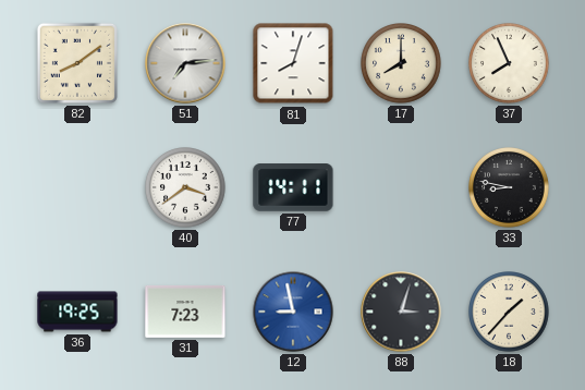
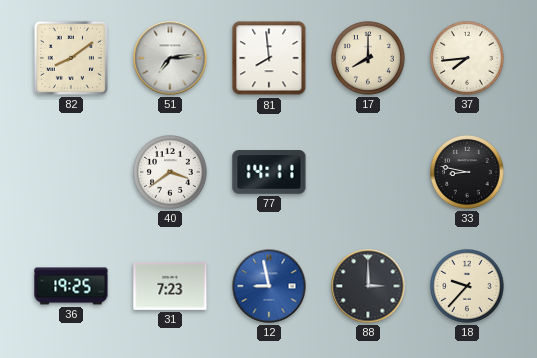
81: 8:03 -> 7:59 (269, 58)
37: 7:56 -> 7:44 (468, 59)
88: 3:03 -> 3:00 (368, 286)
18: 1:37 -> 9:37 (468, 287)
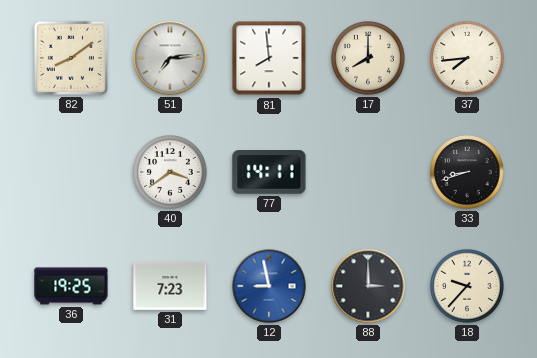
33: 8:47 -> 8:42 (468, 173)
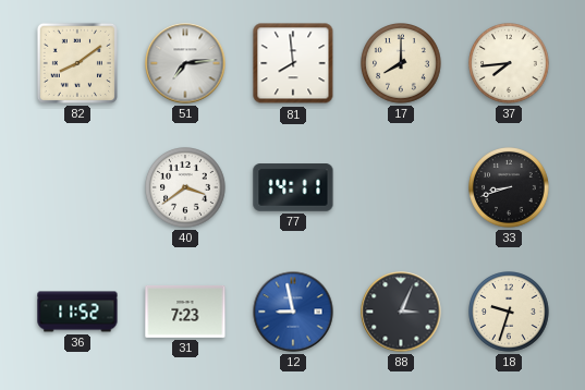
36: 19:25 -> 11:52 (77, 312)
88: 3:00 -> 3:04 (401, 312)
18: 9:37 -> 9:33 (510, 313)
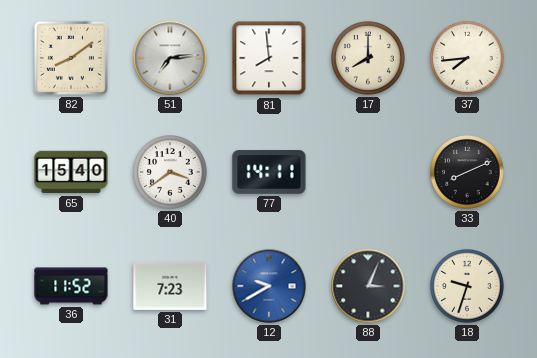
65: none -> 15:40 (71, 172)
33: 8:42 -> 8:11 (468, 173)
12: 8:58 -> 9:40 (269, 286)
